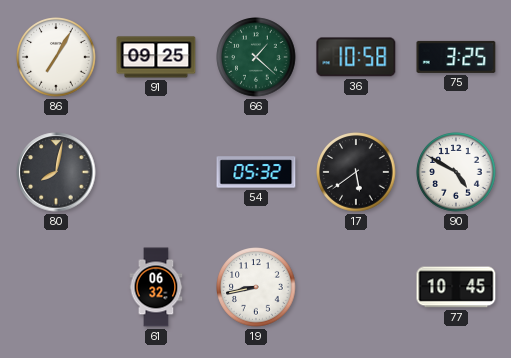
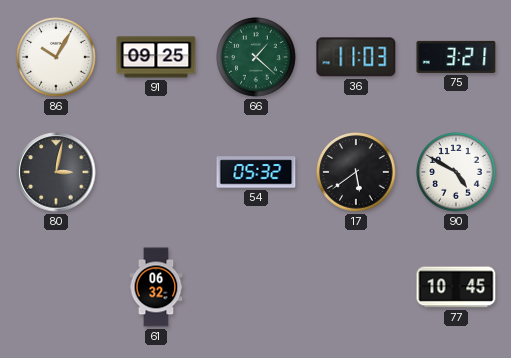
86: 7:05 -> 10:05 (56, 57)
36: 10:58 -> 11:03 (356, 57)
75: 3:25 -> 3:21 (456, 57)
80: 8:02 -> 3:02 (56, 172)
19: 8:43 -> none (256, 287)
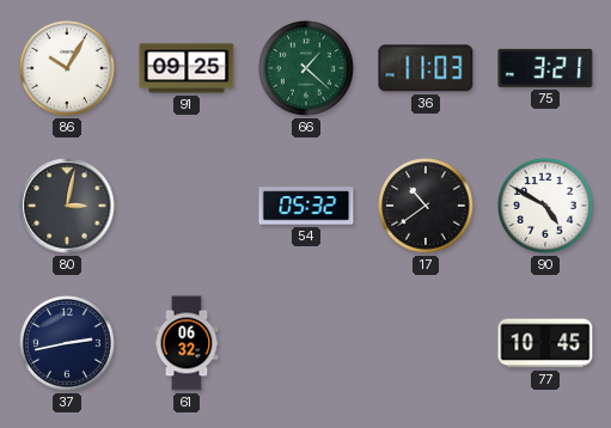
17: 5:39 -> 10:39 (426, 206)
37: none -> 2:43 (67, 343)
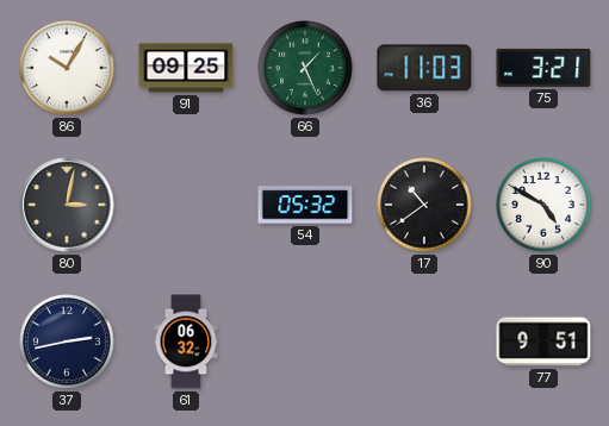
66: 1:22 -> 1:26 (305, 68)
77: 10:45 -> 9:51 (543, 342)
